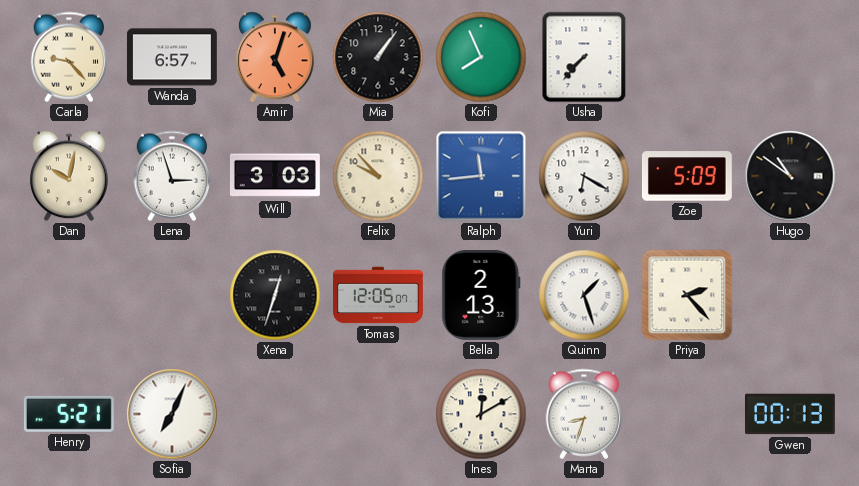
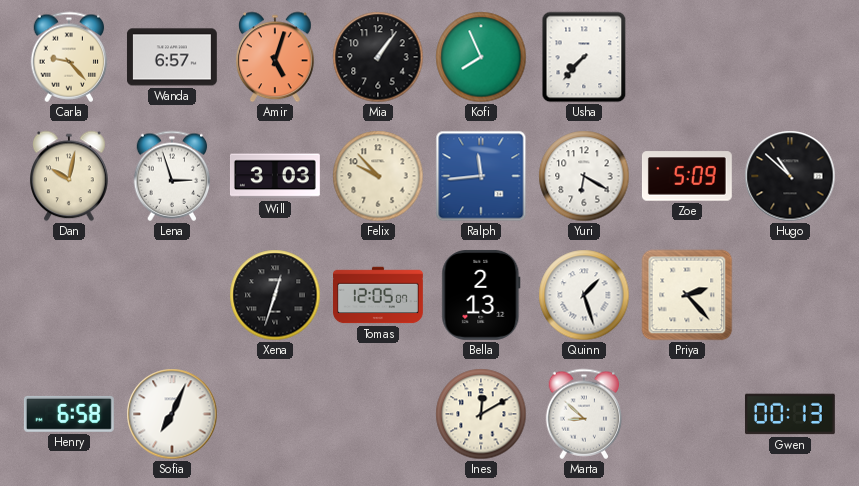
Hugo: 10:51 -> 10:52 (790, 176)
Henry: 5:21 -> 6:58 (69, 414)
Marta: 8:33 -> 8:52 (584, 414)
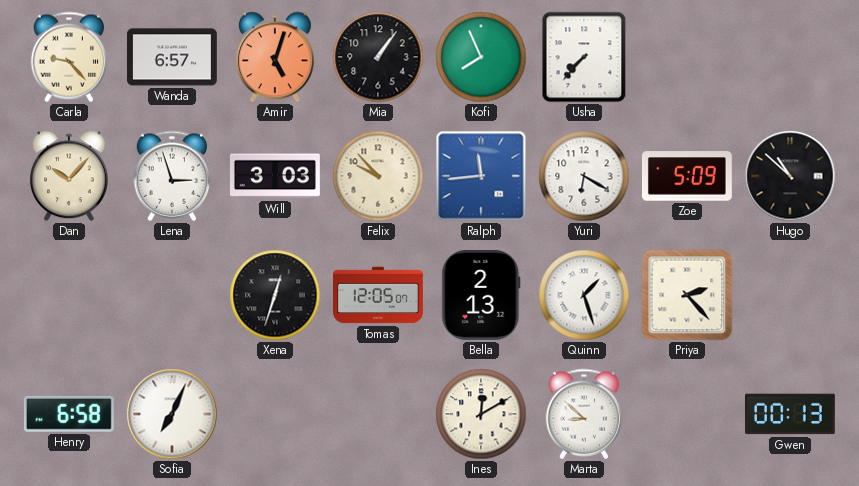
Dan: 10:02 -> 10:07 (70, 176)
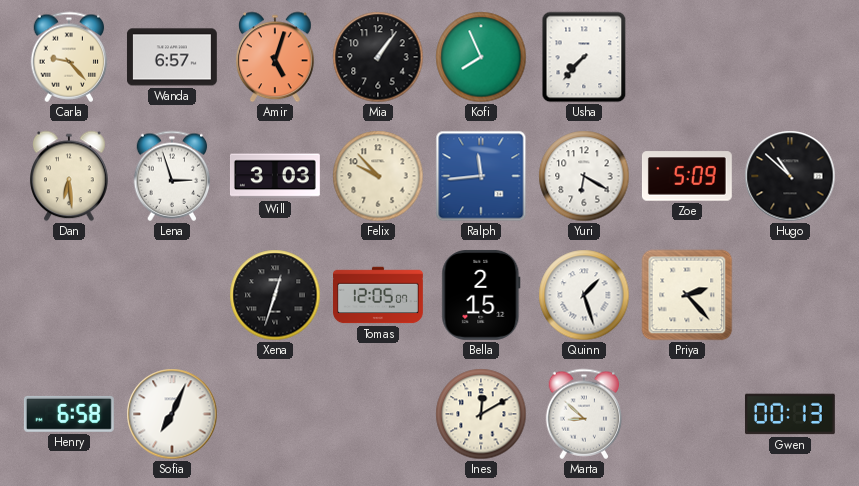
Dan: 10:07 -> 6:29 (70, 176)
Bella: 2:13 -> 2:15 (481, 295)
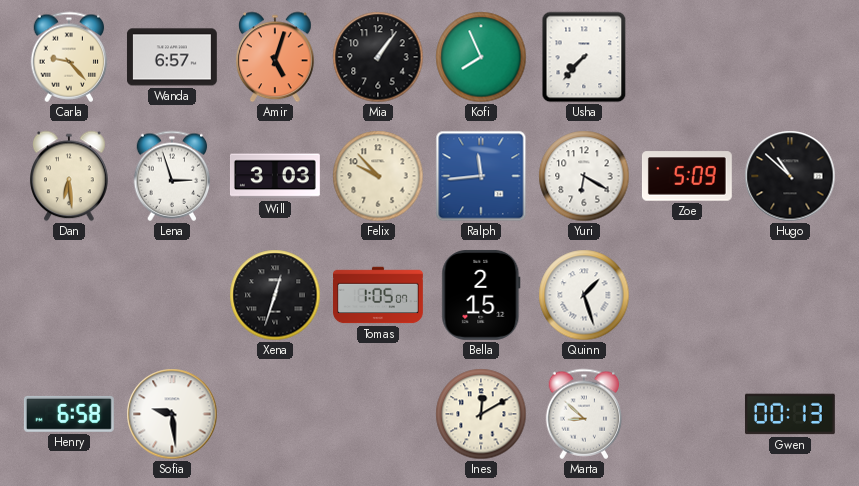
Tomas: 12:05 -> 1:05 (379, 295)
Priya: 2:23 -> none (687, 295)
Sofia: 7:04 -> 9:29 (172, 414)
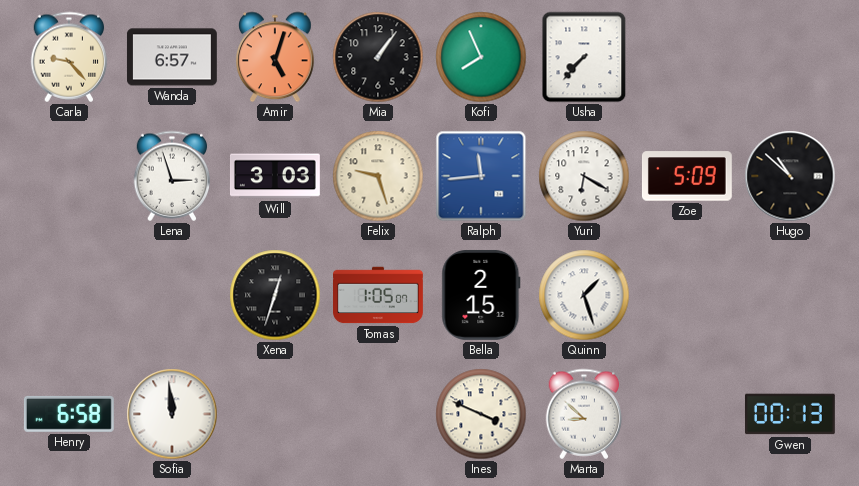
Dan: 6:29 -> none (70, 176)
Felix: 9:53 -> 9:27 (378, 176)
Sofia: 9:29 -> 11:59 (172, 414)
Ines: 12:10 -> 3:49 (481, 414)
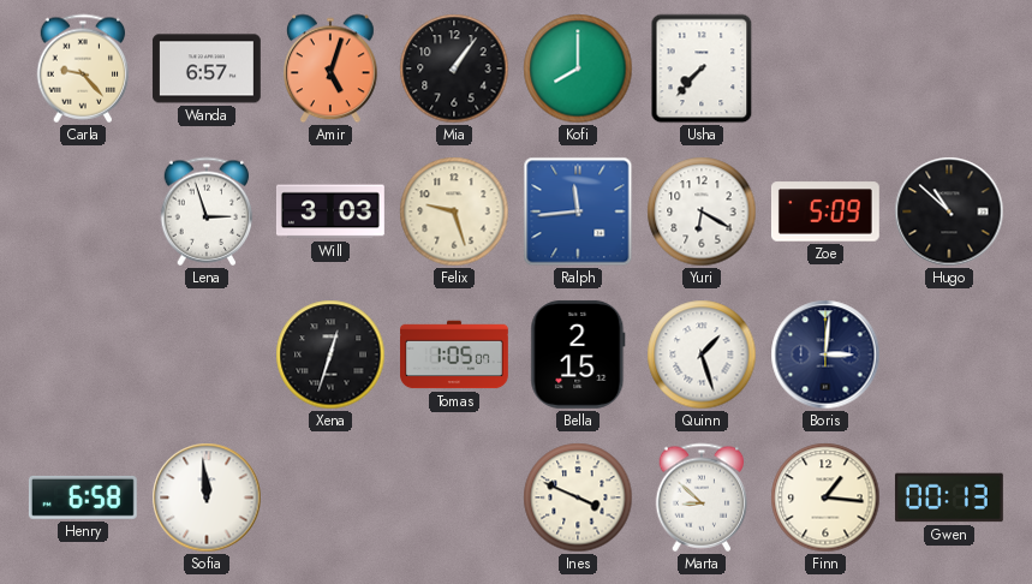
Kofi: 7:56 -> 8:00 (578, 68)
Boris: none -> 3:01 (825, 354)
Finn: none -> 1:16 (825, 497)
